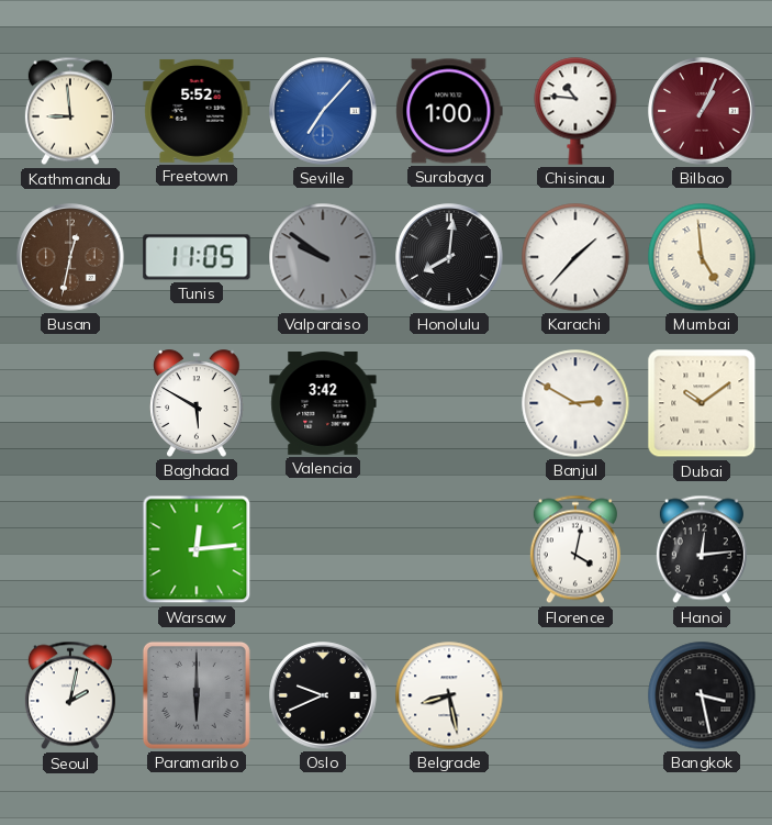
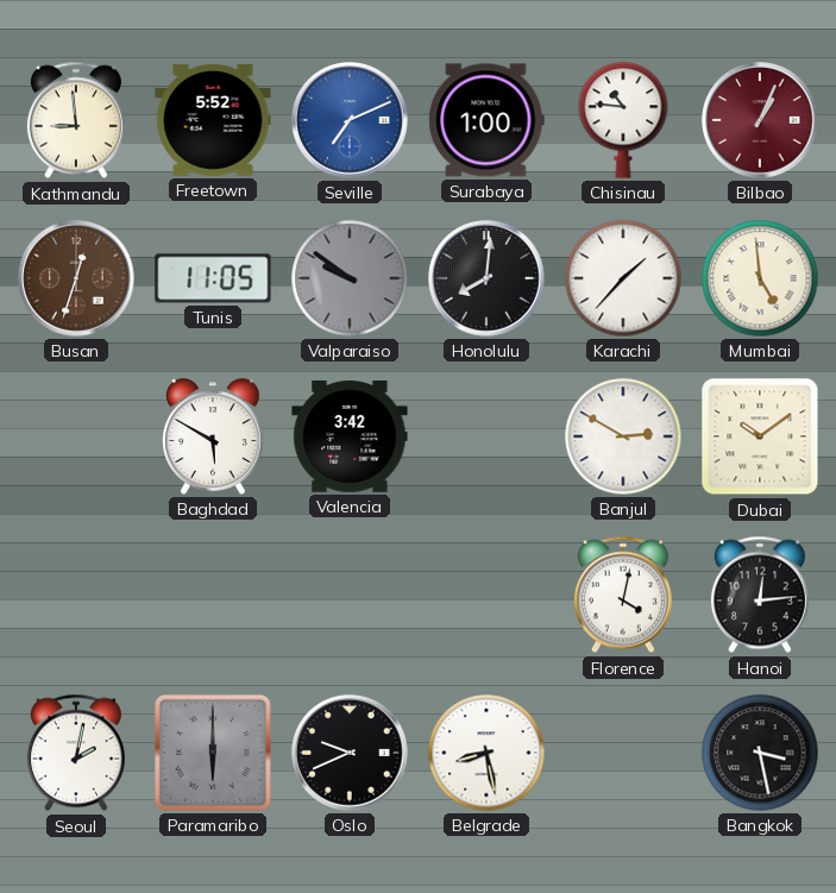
Seville: 7:07 -> 7:11 (350, 120)
Busan: 12:32 -> 12:33 (76, 278)
Warsaw: 12:14 -> none (197, 549)
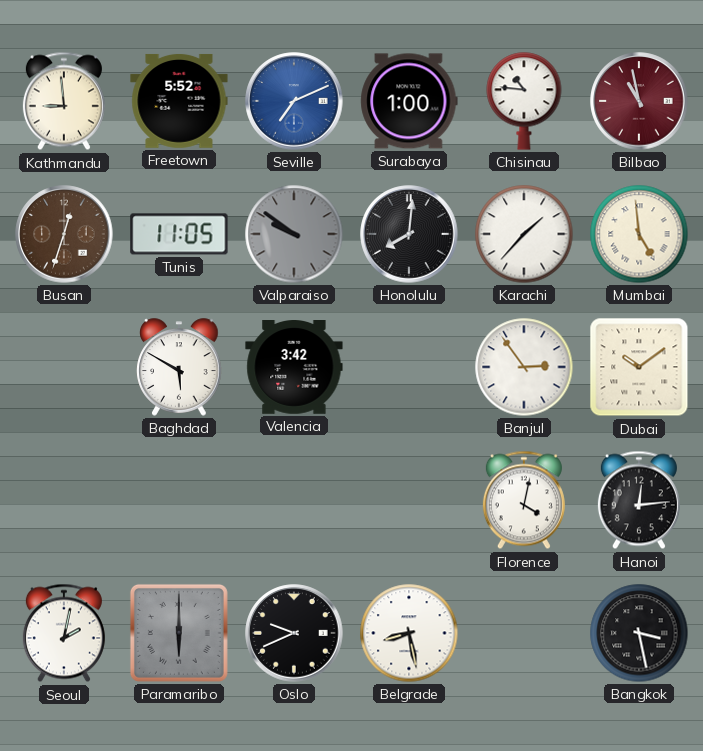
Bilbao: 1:04 -> 10:58 (639, 101)
Banjul: 2:50 -> 2:54 (524, 367)
